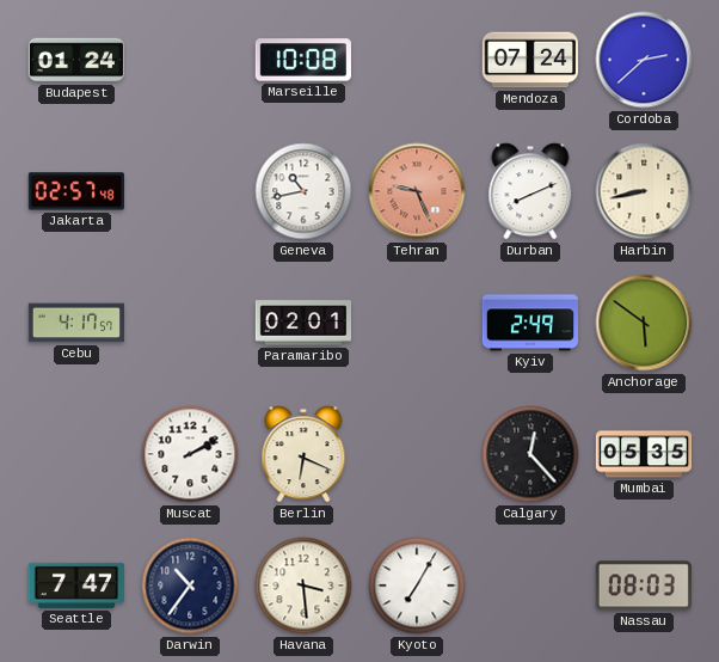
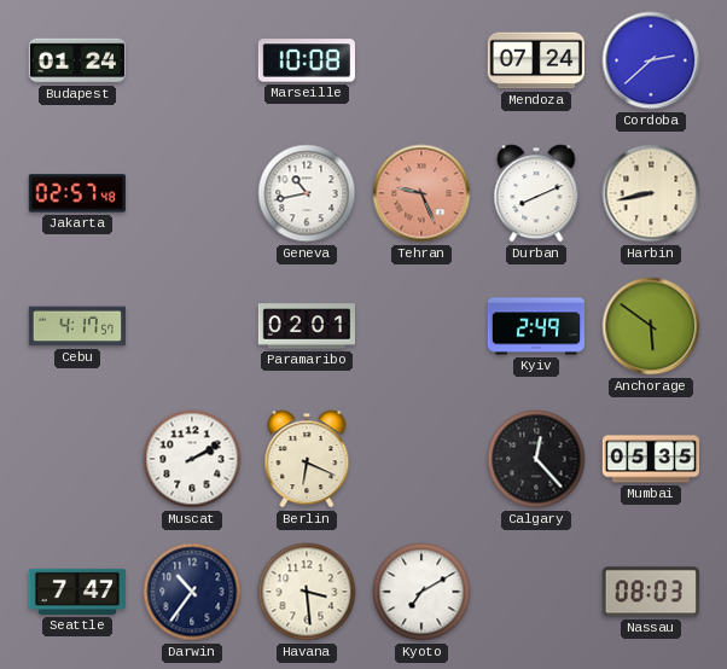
Kyoto: 7:05 -> 7:10 (421, 592)
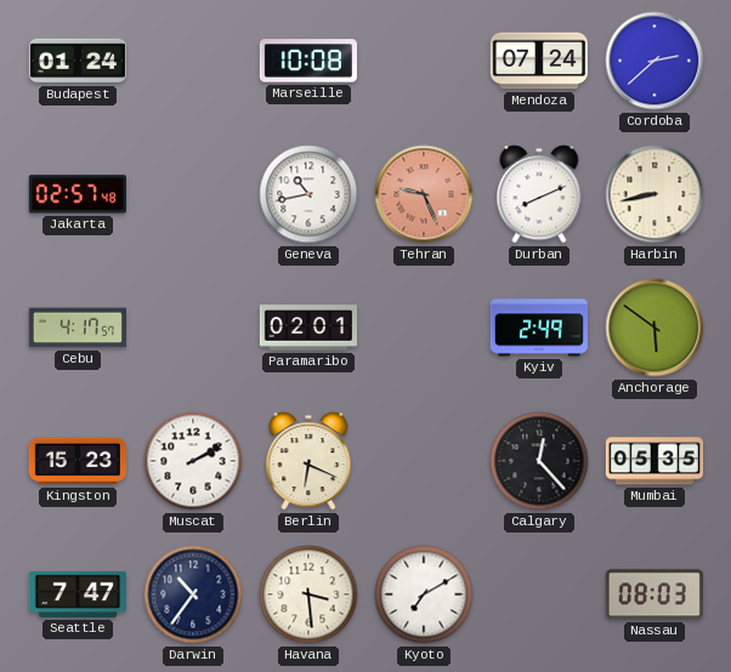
Kingston: none -> 15:23 (78, 461)
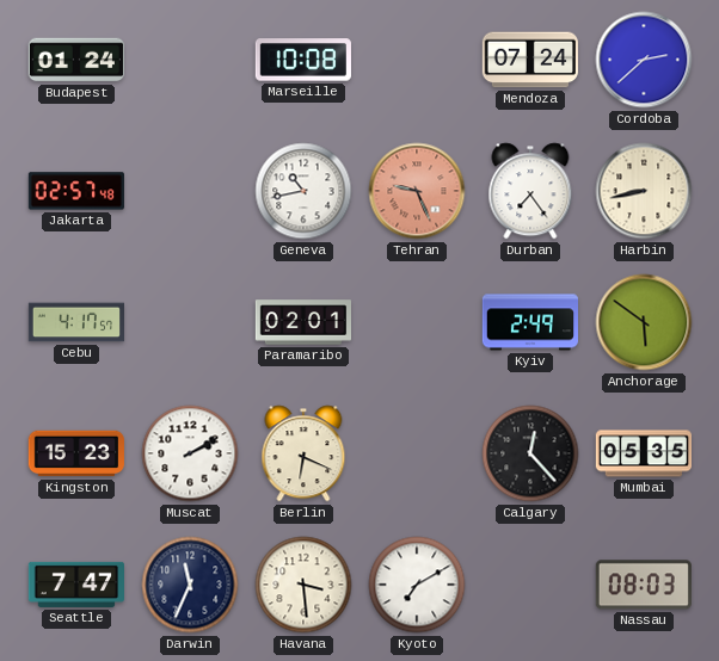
Durban: 8:11 -> 7:24 (530, 191)
Darwin: 10:36 -> 11:34 (190, 585)
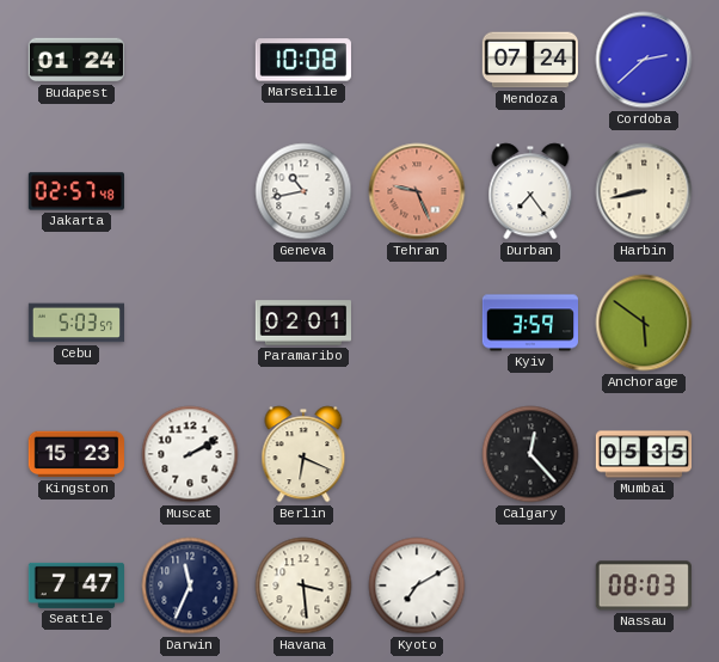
Cebu: 4:17 -> 5:03 (75, 323)
Kyiv: 2:49 -> 3:59 (529, 323)
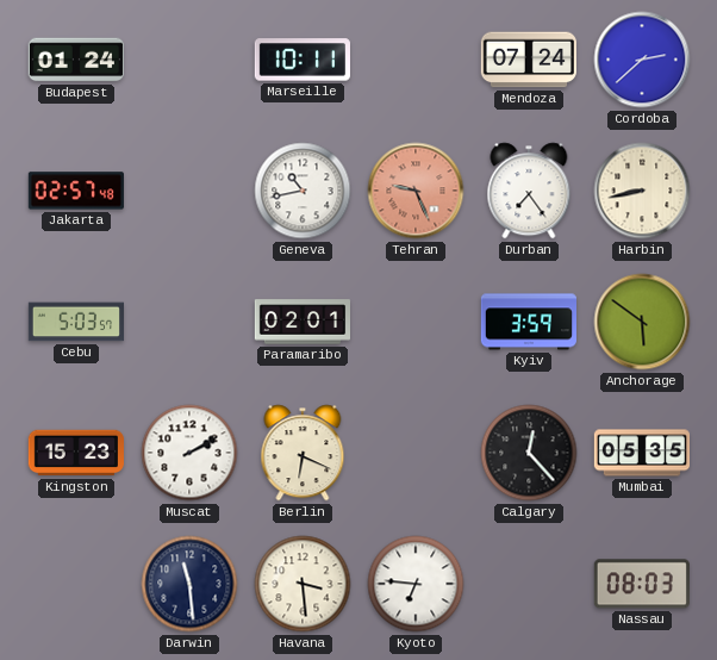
Marseille: 10:08 -> 10:11 (303, 60)
Seattle: 7:47 -> none (75, 586)
Darwin: 11:34 -> 11:29 (189, 584)
Kyoto: 7:10 -> 6:46 (416, 584)
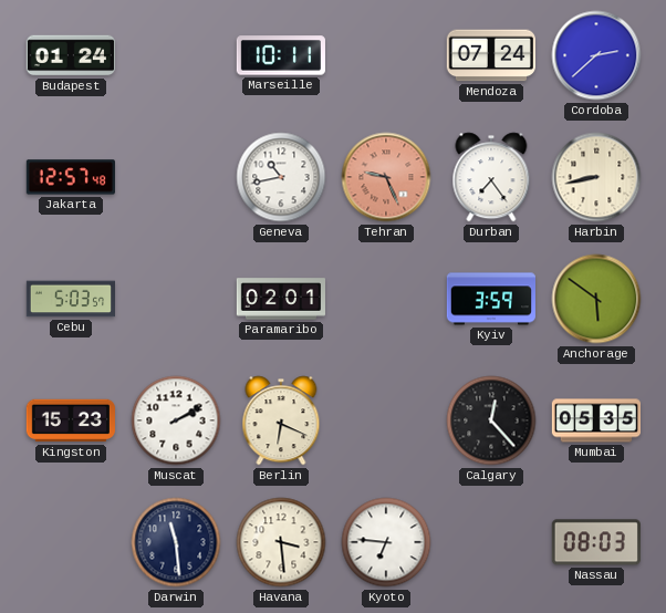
Jakarta: 02:57 -> 12:57 (71, 177)
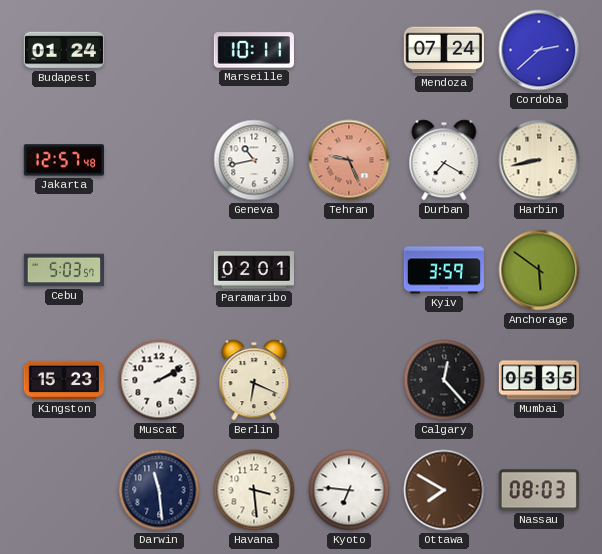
Durban: 7:24 -> 7:20 (444, 160)
Ottawa: none -> 7:50 (444, 490)
